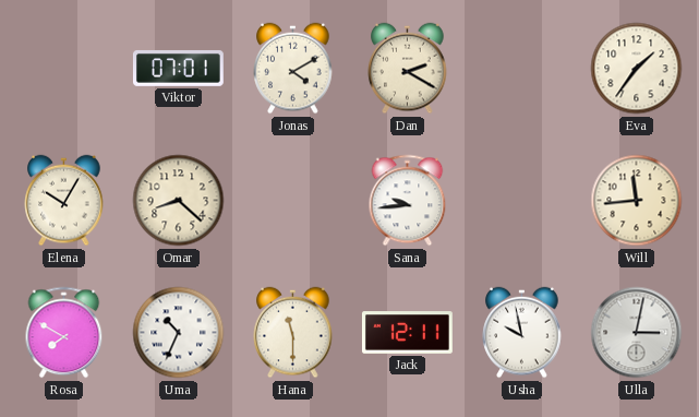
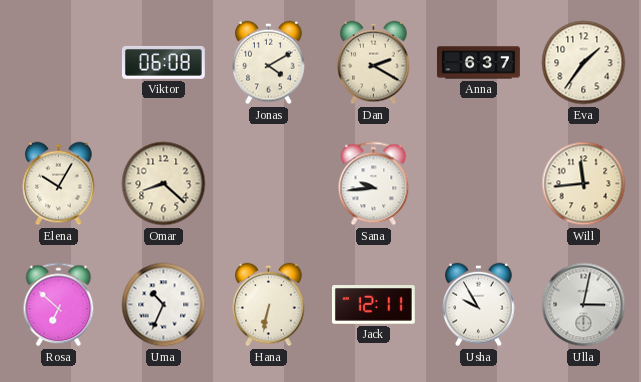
Viktor: 07:01 -> 06:08 (163, 63)
Anna: none -> 6:37 (478, 63)
Rosa: 7:50 -> 6:52 (59, 305)
Hana: 11:30 -> 6:32 (269, 305)
Usha: 9:58 -> 9:55 (479, 305)
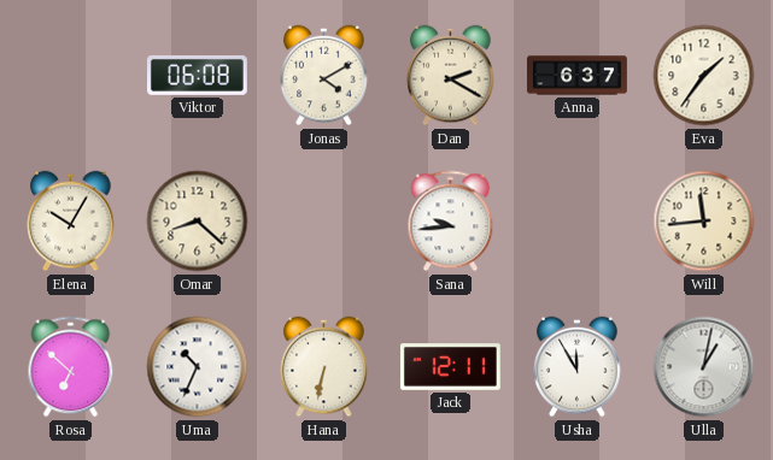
Usha: 9:55 -> 11:55 (578, 367)
Ulla: 3:02 -> 1:02 (704, 367)
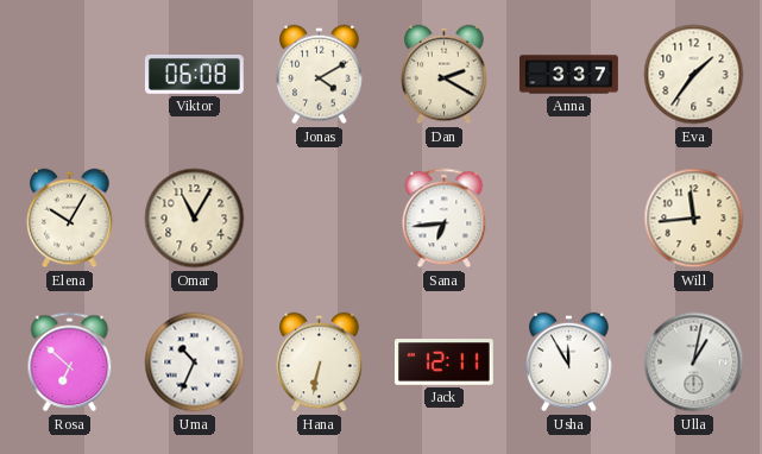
Anna: 6:37 -> 3:37 (568, 75)
Omar: 8:22 -> 11:05 (195, 219)
Sana: 9:44 -> 6:44 (445, 219)
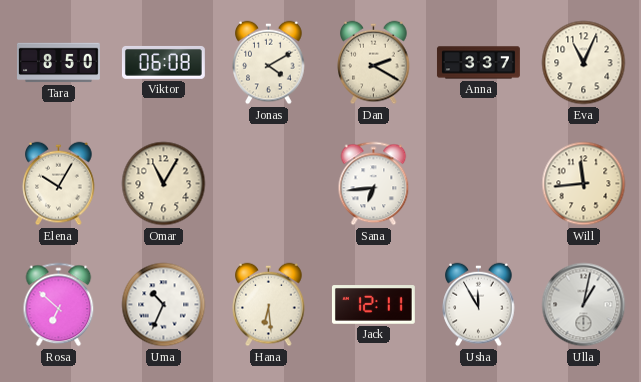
Tara: none -> 8:50 (59, 63)
Eva: 1:36 -> 11:04 (584, 63)
Hana: 6:32 -> 6:29 (269, 305)
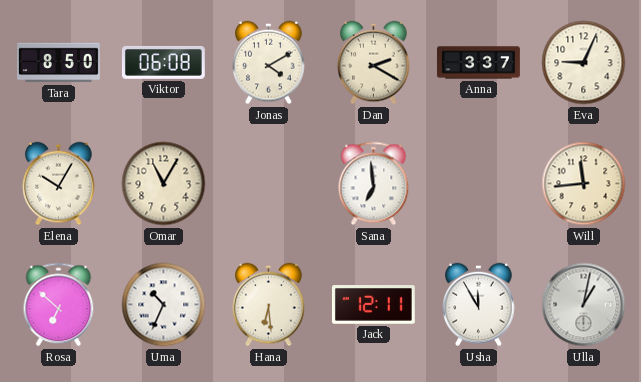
Eva: 11:04 -> 9:04 (584, 63)
Sana: 6:44 -> 6:59 (374, 184)
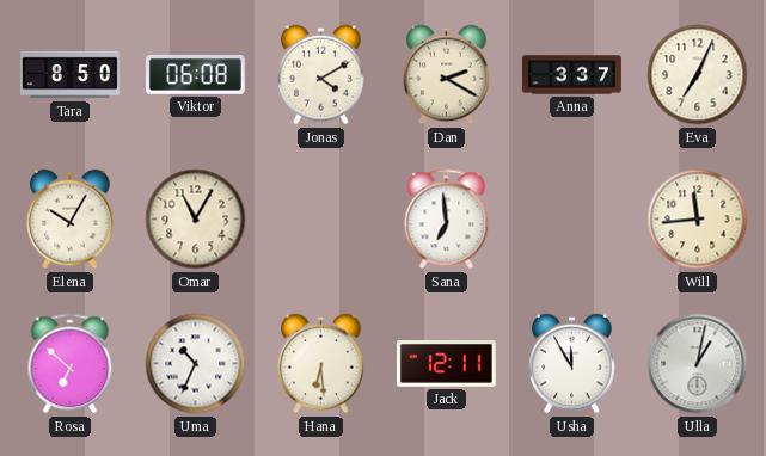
Eva: 9:04 -> 7:04 (698, 75)
